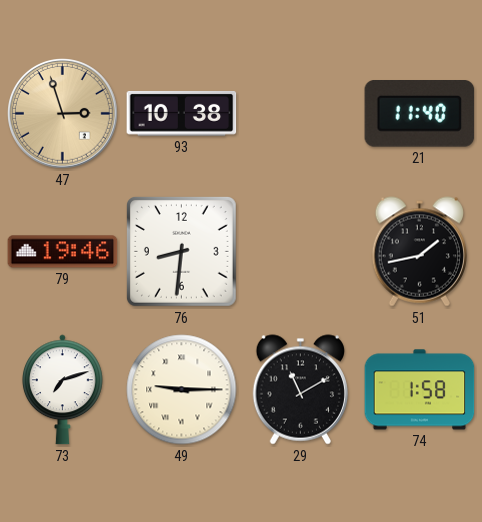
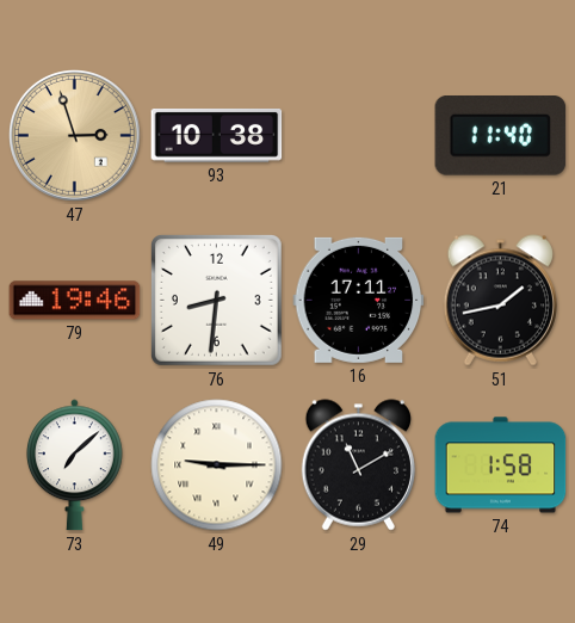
16: none -> 17:11 (359, 300)
73: 7:12 -> 7:08 (74, 465)
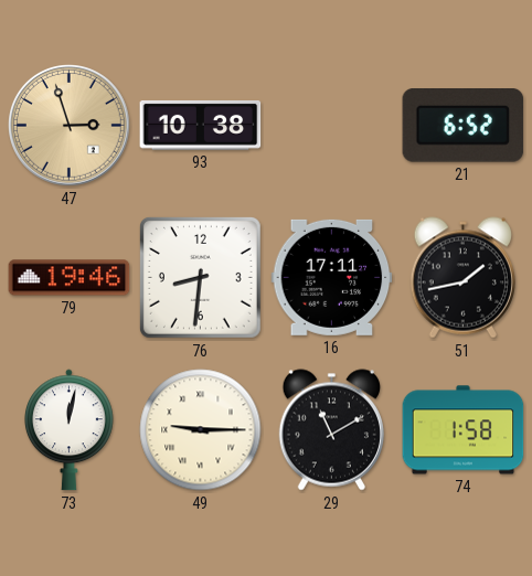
21: 11:40 -> 6:52 (464, 126)
73: 7:08 -> 12:02 (68, 430)
